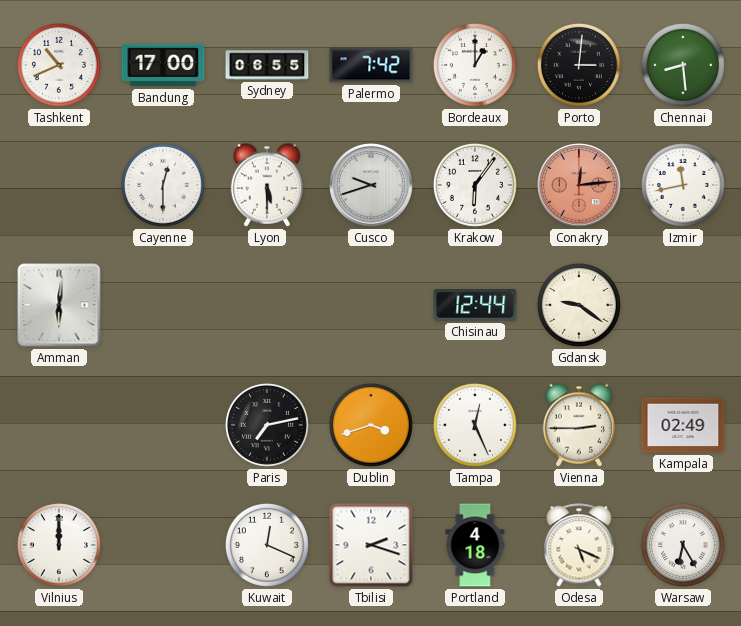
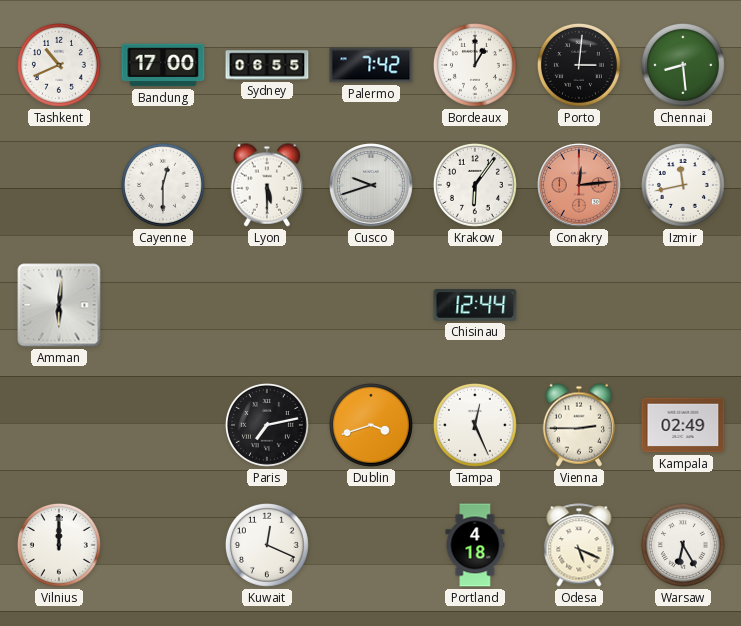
Gdansk: 9:21 -> none (579, 305)
Tbilisi: 2:18 -> none (371, 545)
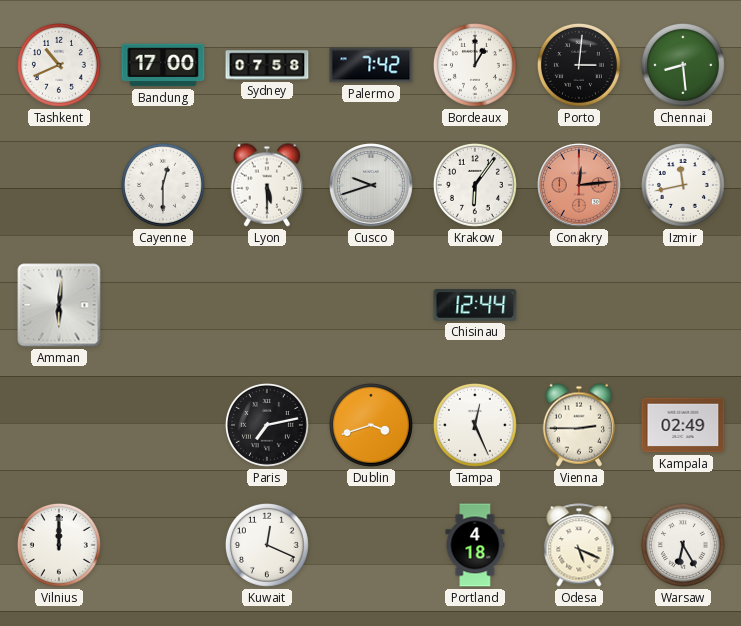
Sydney: 06:55 -> 07:58 (267, 65)
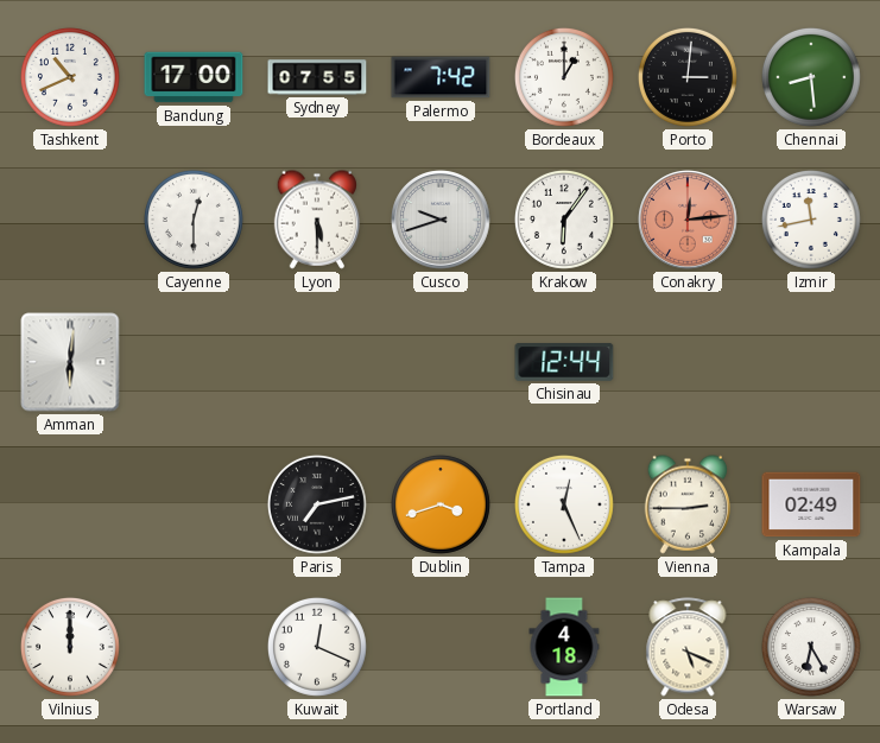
Sydney: 07:58 -> 07:55 (317, 77)
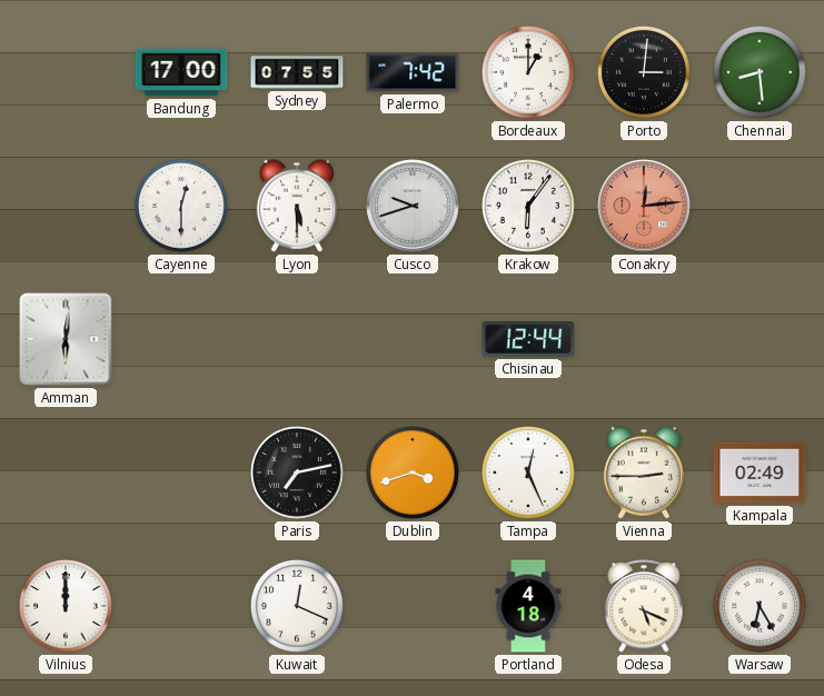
Tashkent: 10:41 -> none (70, 77)
Izmir: 11:43 -> none (811, 220)
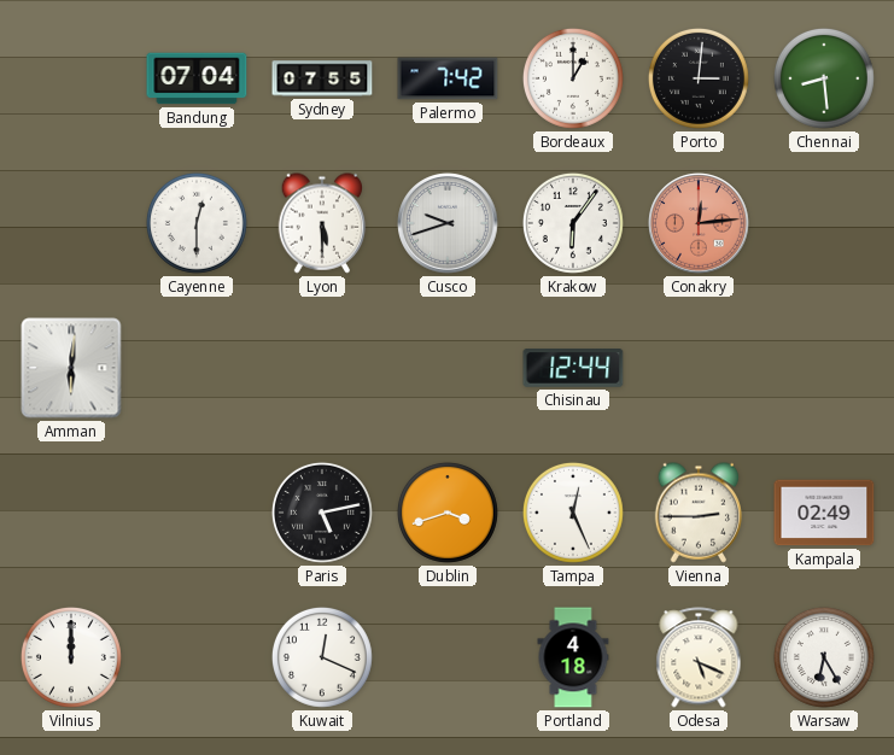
Bandung: 17:00 -> 07:04 (197, 78)
Paris: 7:13 -> 5:13 (322, 513)
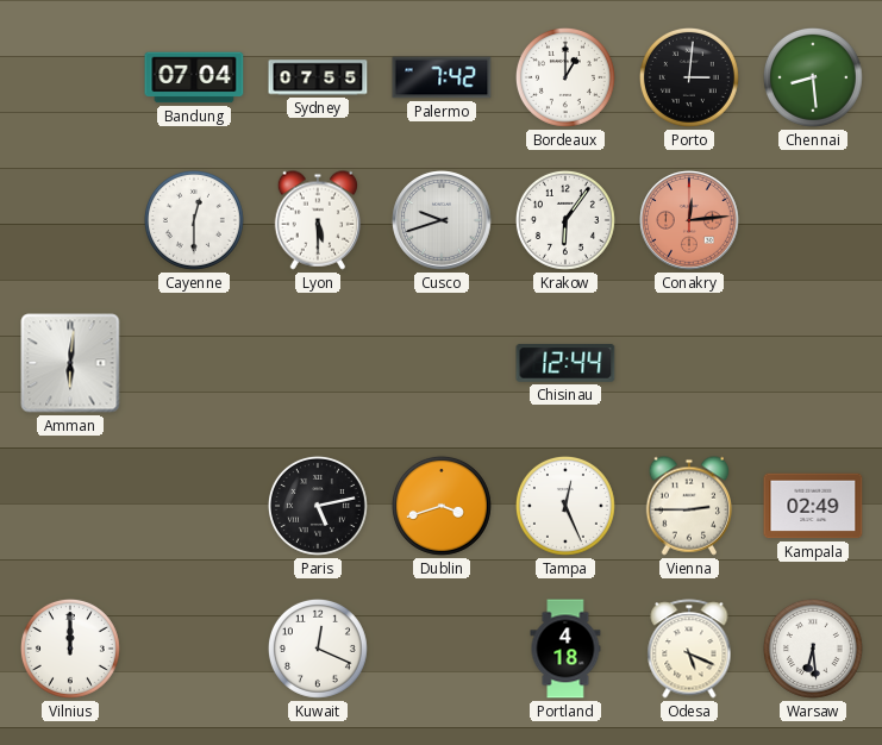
Warsaw: 6:25 -> 6:29 (813, 649)
